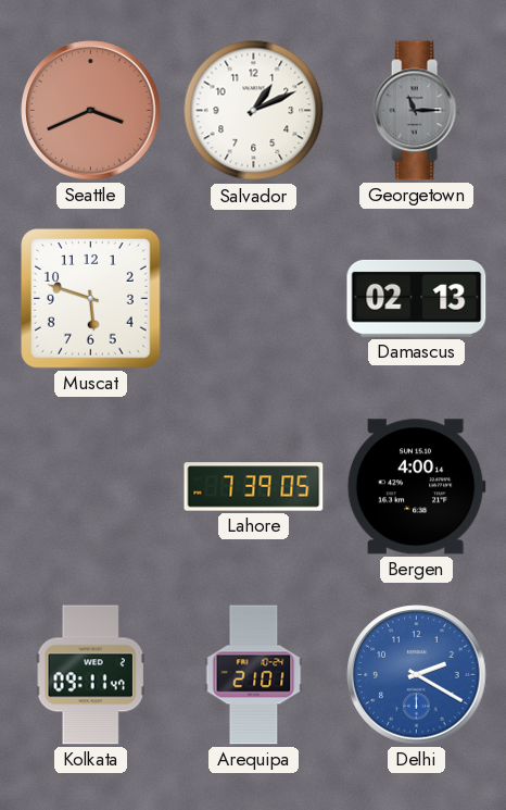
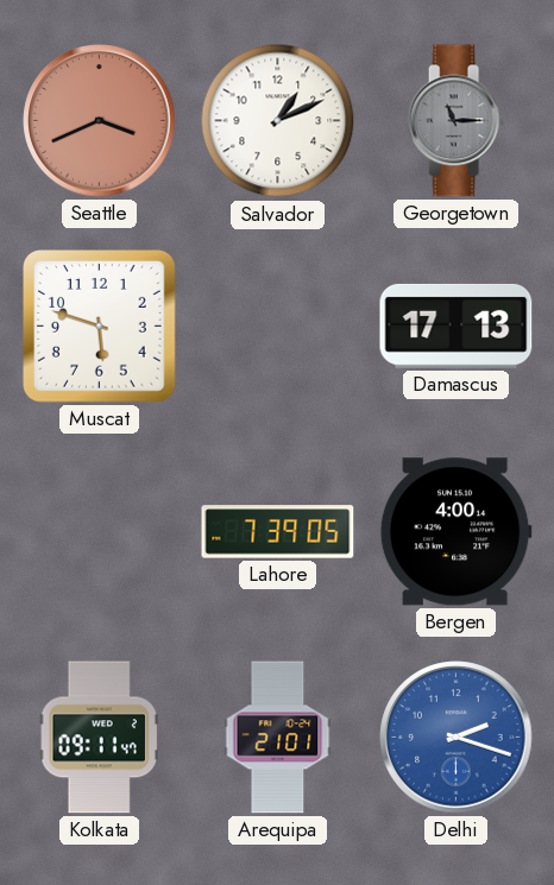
Damascus: 02:13 -> 17:13 (457, 325)
Delhi: 2:20 -> 2:18 (457, 738)
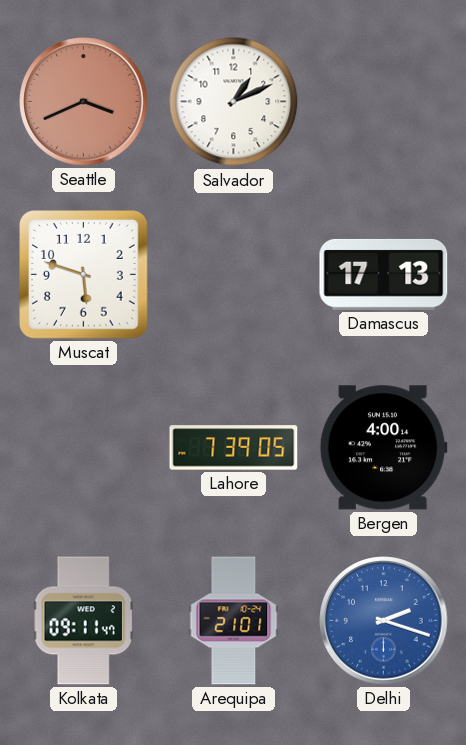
Georgetown: 11:15 -> none (455, 121)
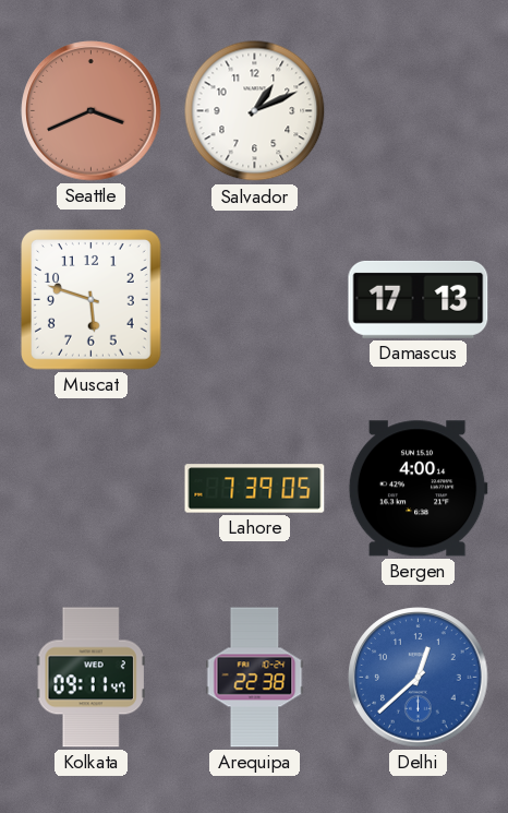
Arequipa: 21:01 -> 22:38 (255, 678)
Delhi: 2:18 -> 12:38 (419, 678)
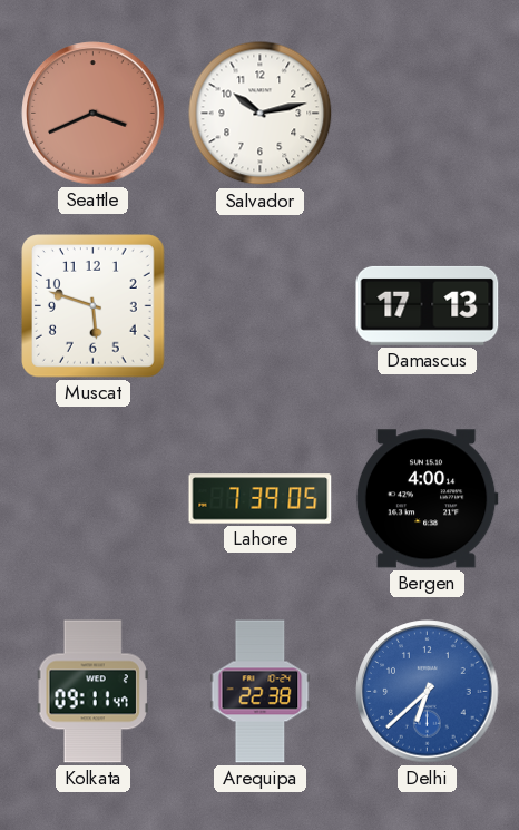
Salvador: 1:11 -> 10:13 (261, 114)
Delhi: 12:38 -> 6:38 (428, 692)
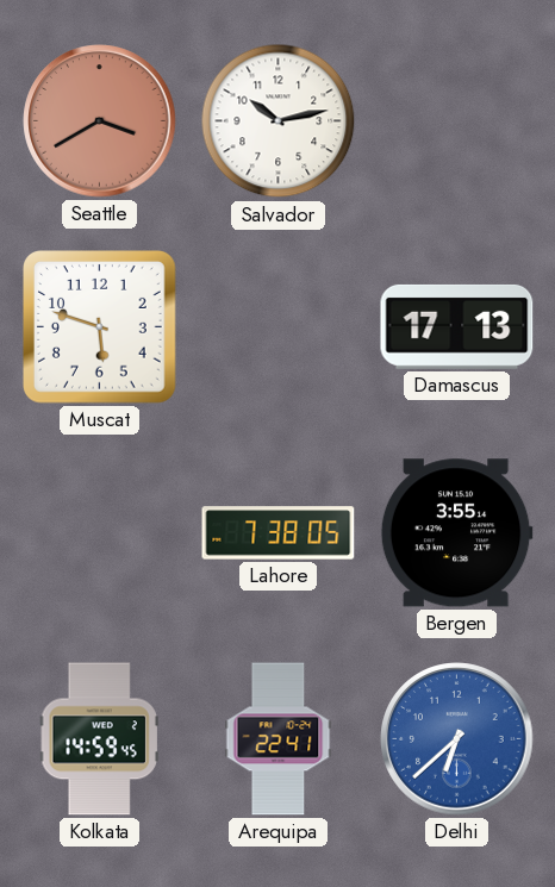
Seattle: 3:41 -> 3:40 (100, 121)
Lahore: 7:39 -> 7:38 (279, 533)
Bergen: 4:00 -> 3:55 (456, 533)
Kolkata: 09:11 -> 14:59 (99, 739)
Arequipa: 22:38 -> 22:41 (279, 739)
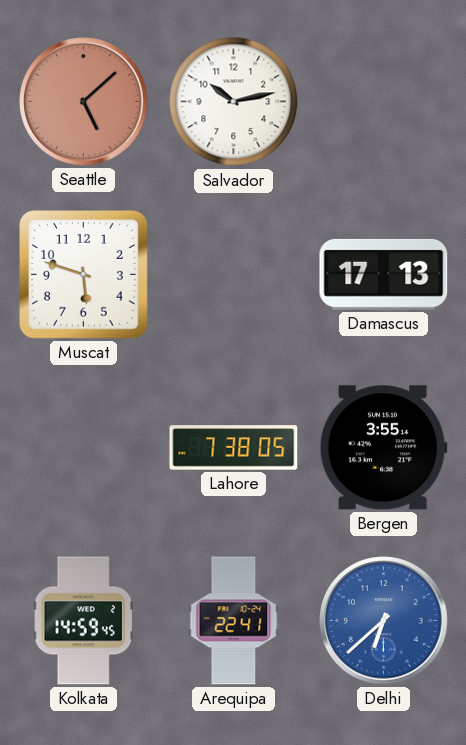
Seattle: 3:40 -> 5:08 (84, 102)
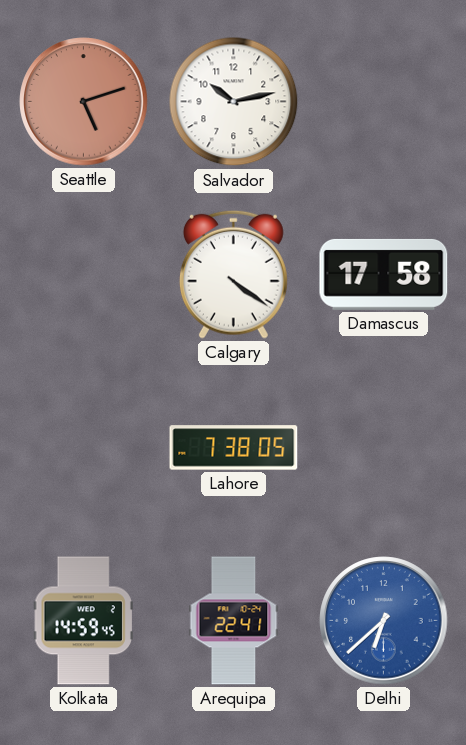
Seattle: 5:08 -> 5:12 (84, 102)
Muscat: 5:48 -> none (84, 275)
Calgary: none -> 4:21 (233, 274)
Damascus: 17:13 -> 17:58 (384, 274)
Bergen: 3:55 -> none (383, 448)
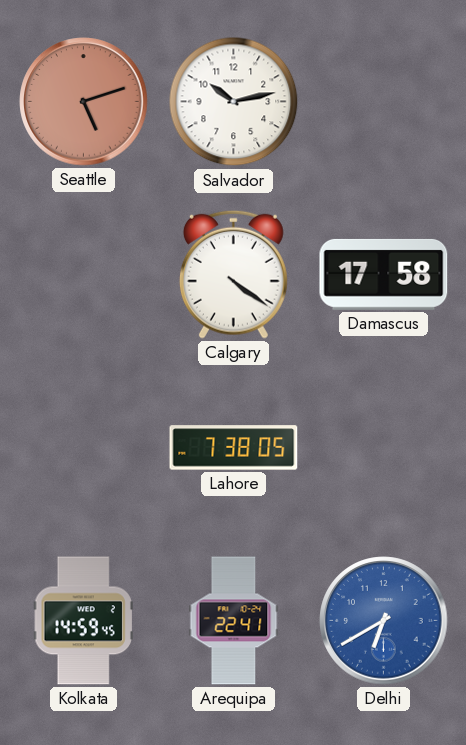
Delhi: 6:38 -> 6:40 (384, 621)
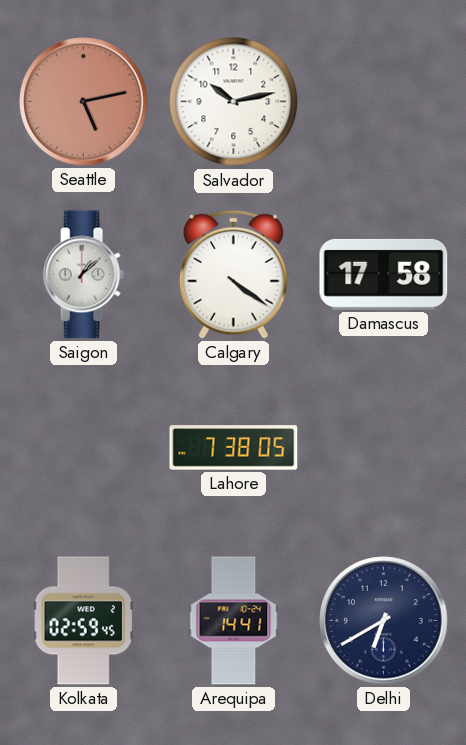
Seattle: 5:12 -> 5:13 (84, 102)
Saigon: none -> 1:08 (83, 275)
Kolkata: 14:59 -> 02:59 (83, 621)
Arequipa: 22:41 -> 14:41 (234, 621)
Delhi dial: blue -> navy (384, 621)
